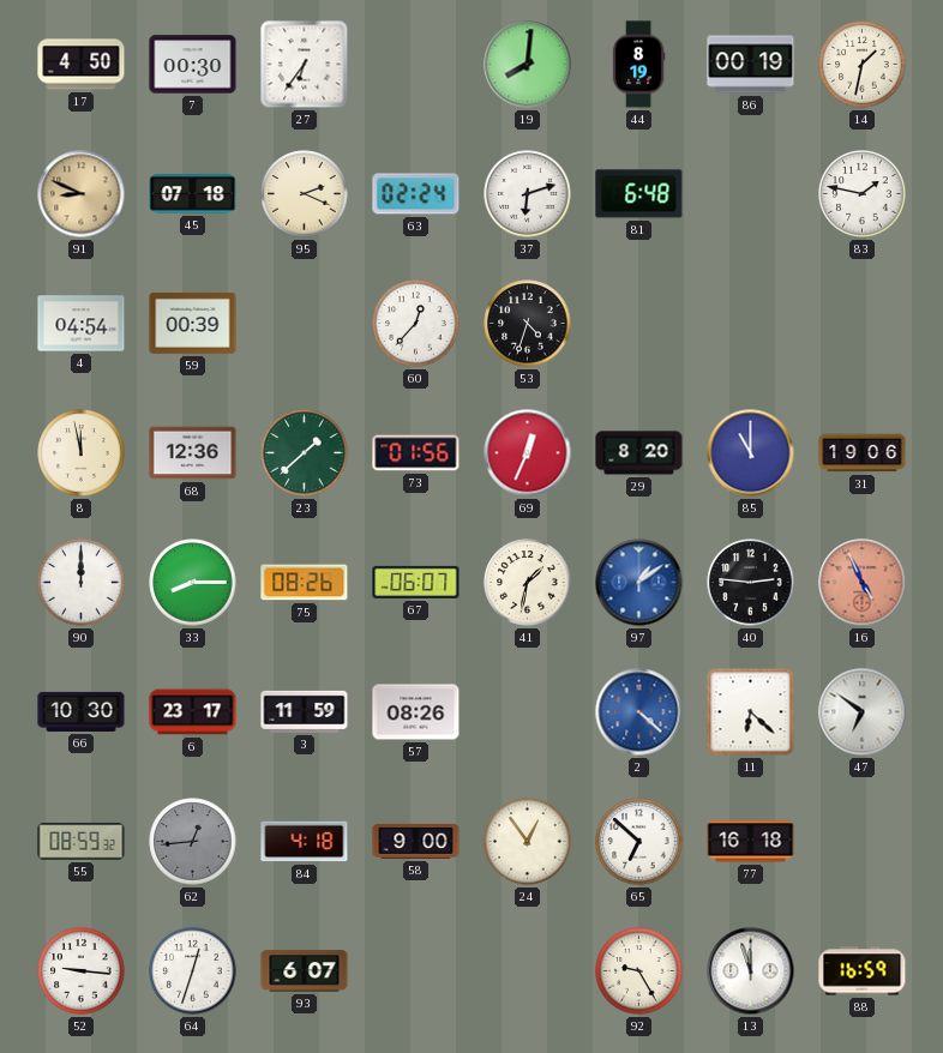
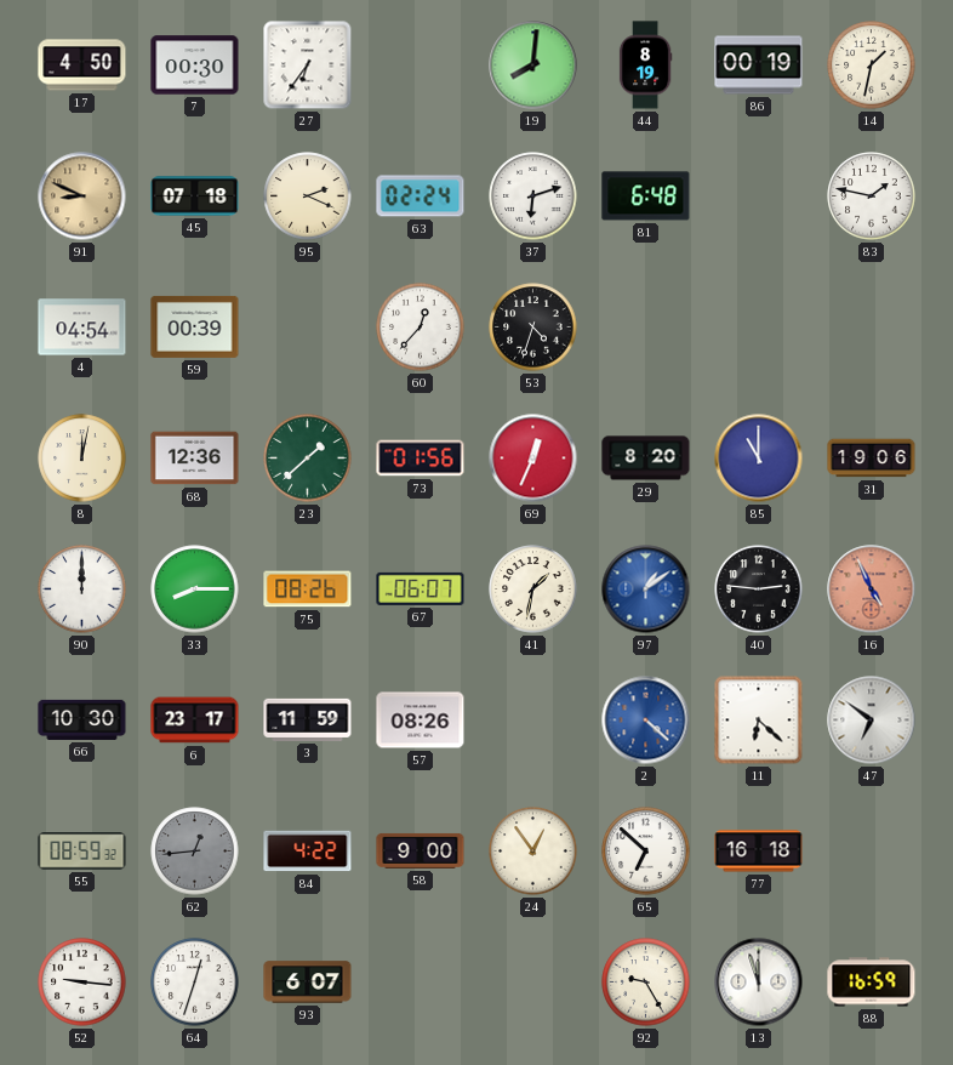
8: 11:58 -> 12:02 (82, 459)
84: 4:18 -> 4:22 (308, 852)
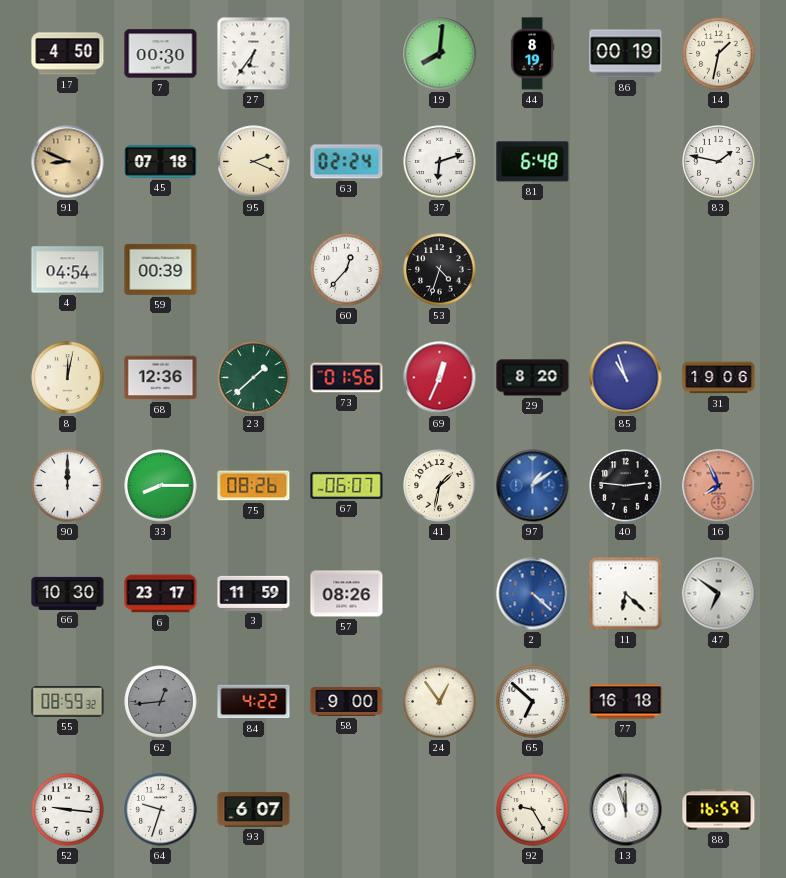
85: 11:00 -> 10:57 (626, 378)
16: 4:56 -> 7:56 (719, 486)
64: 12:33 -> 9:33 (161, 810)
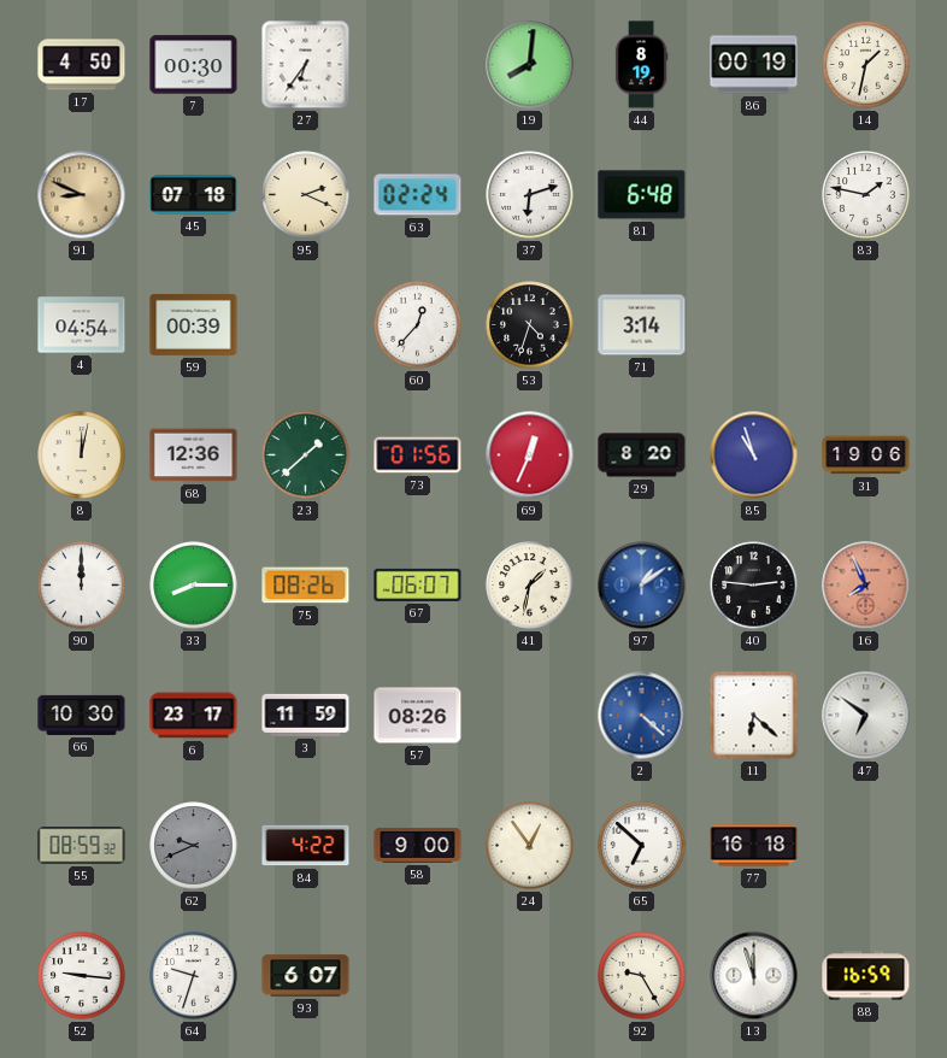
71: none -> 3:14 (642, 325)
62: 12:44 -> 9:41 (194, 846)
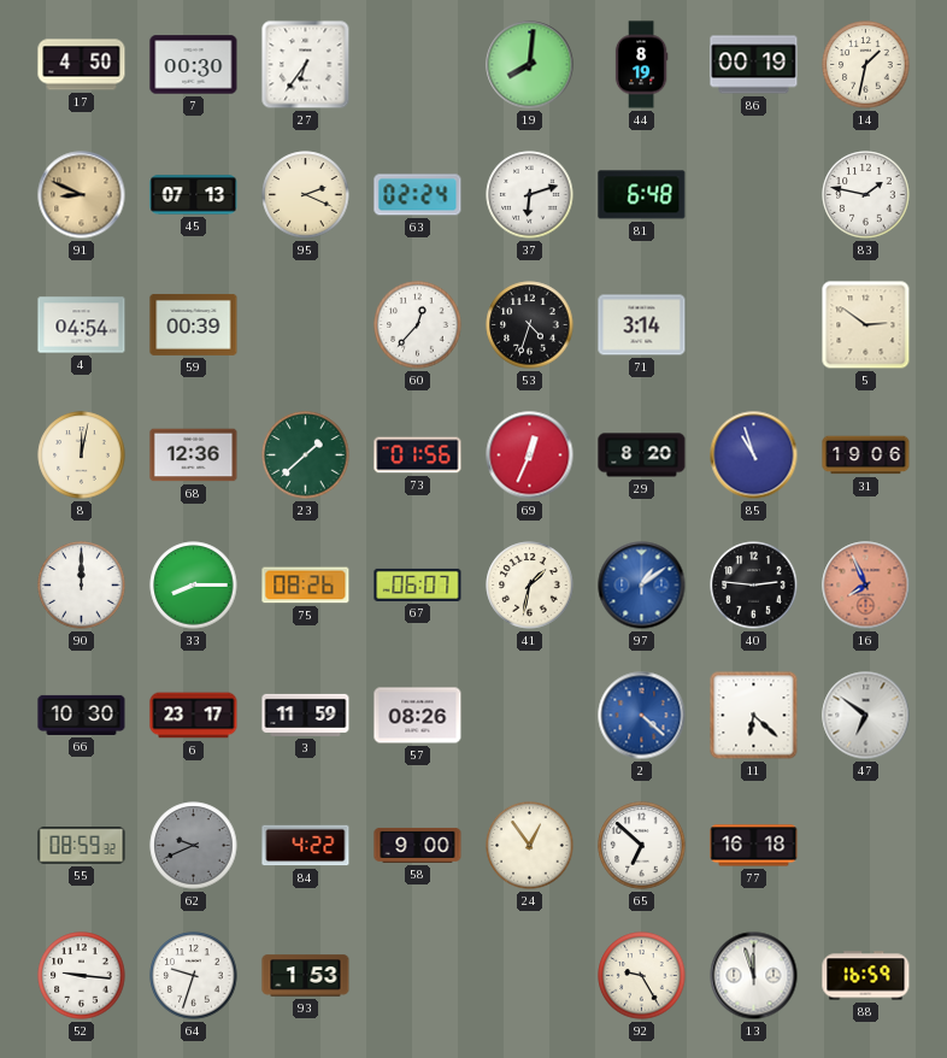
45: 07:18 -> 07:13 (194, 195)
5: none -> 2:51 (866, 325)
93: 6:07 -> 1:53 (306, 976)
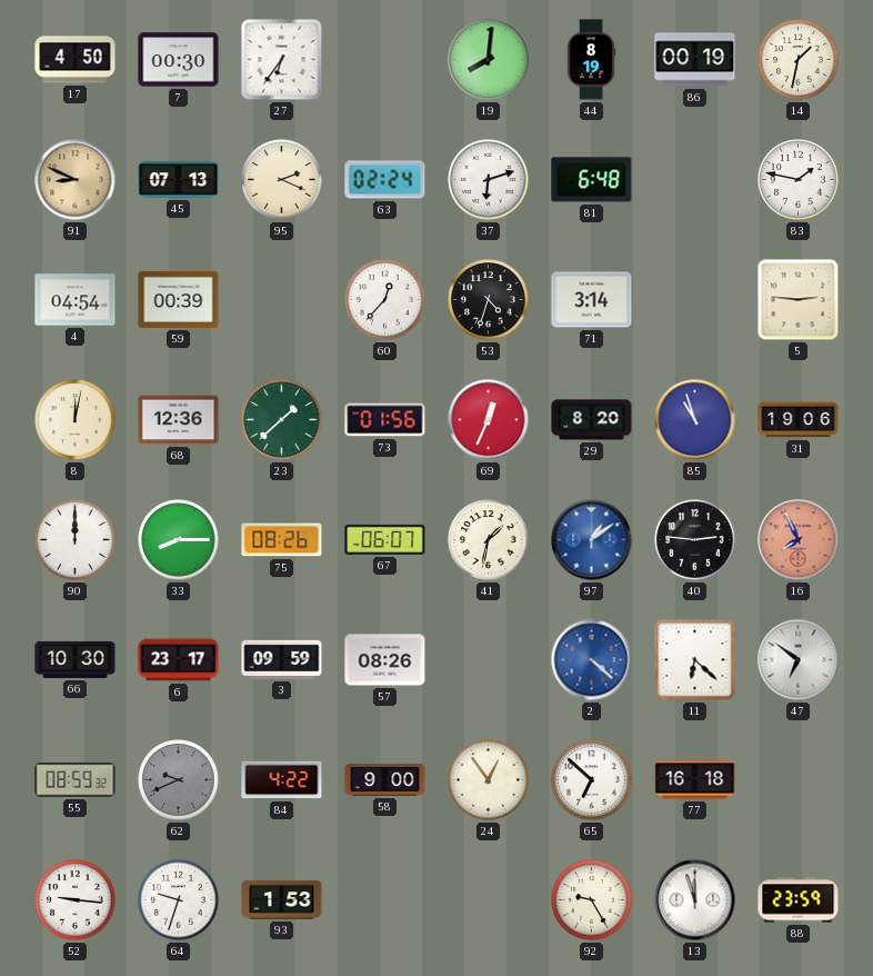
5: 2:51 -> 2:46 (799, 300)
3: 11:59 -> 09:59 (282, 659)
88: 16:59 -> 23:59 (799, 900)
